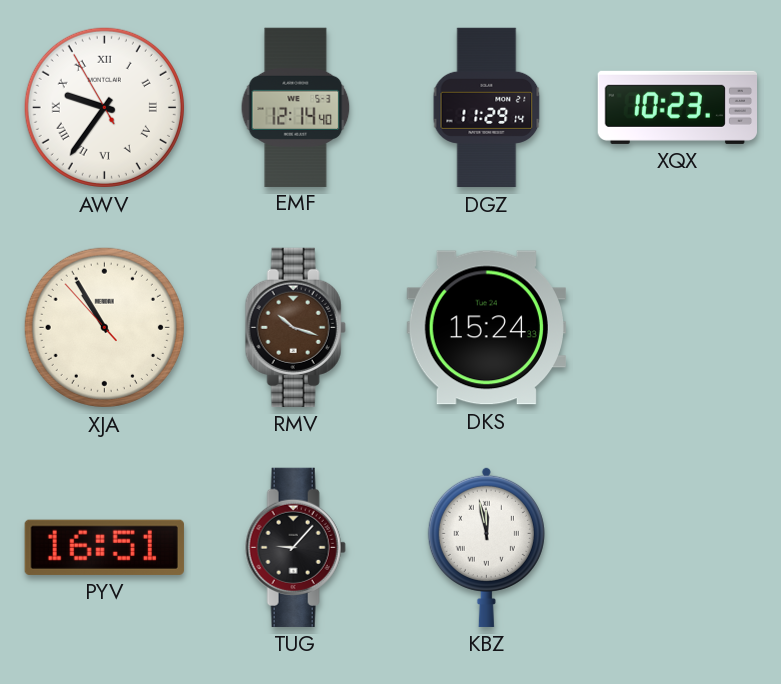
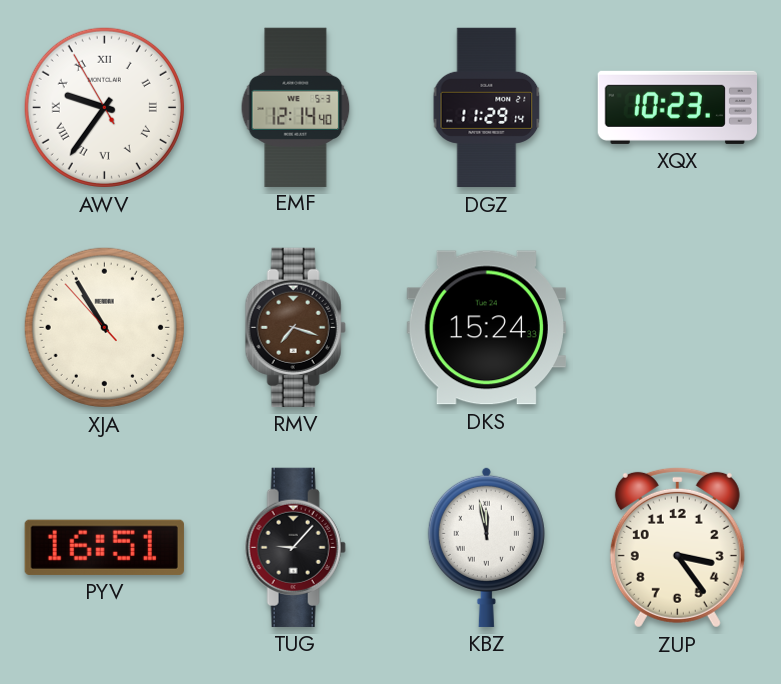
RMV: 10:18 -> 7:18 (295, 327)
ZUP: none -> 3:24 (677, 547)
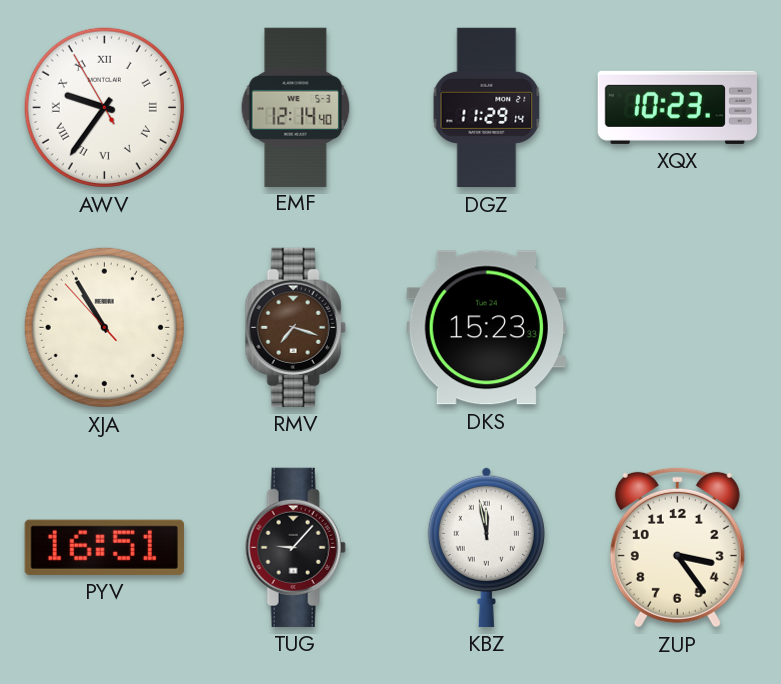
DKS: 15:24 -> 15:23 (486, 328)
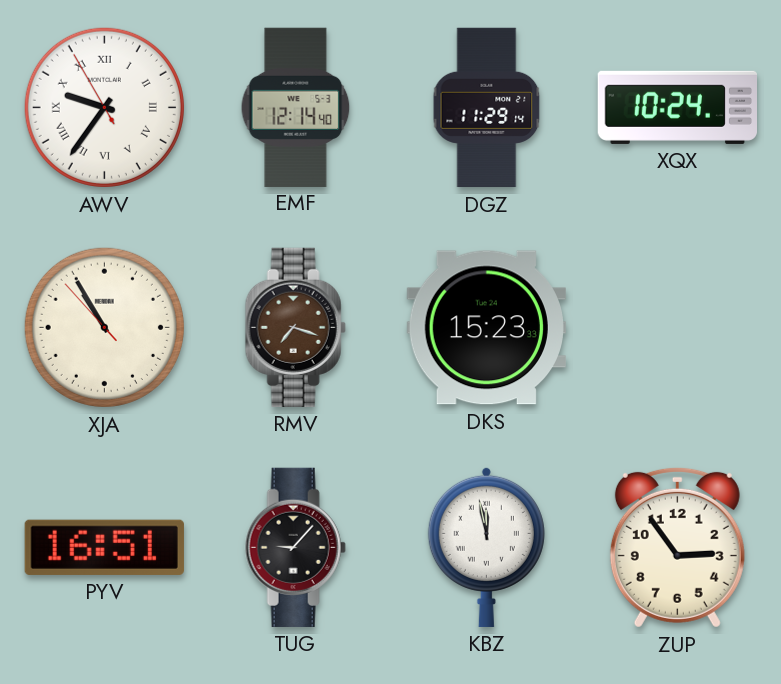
XQX: 10:23 -> 10:24 (677, 107)
ZUP: 3:24 -> 2:54 (677, 547)
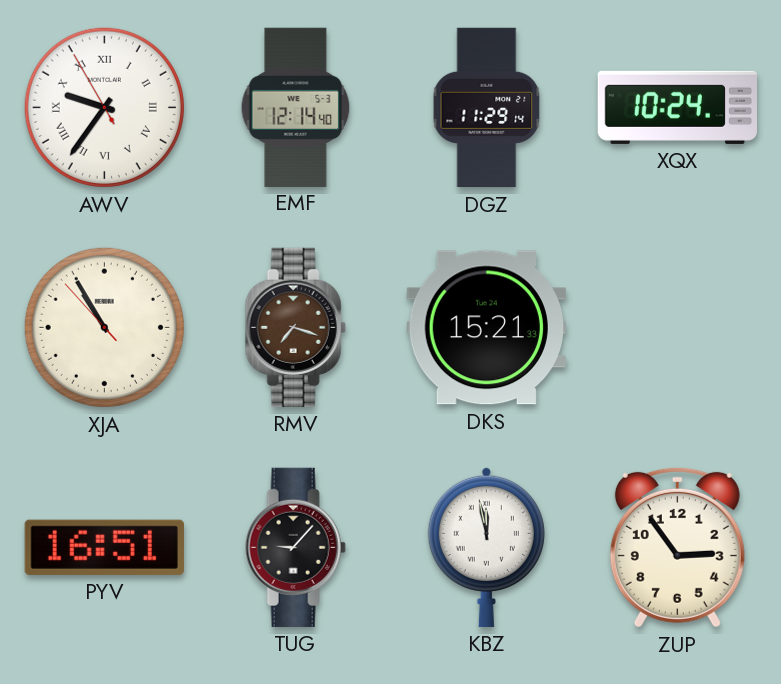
DKS: 15:23 -> 15:21 (486, 328)
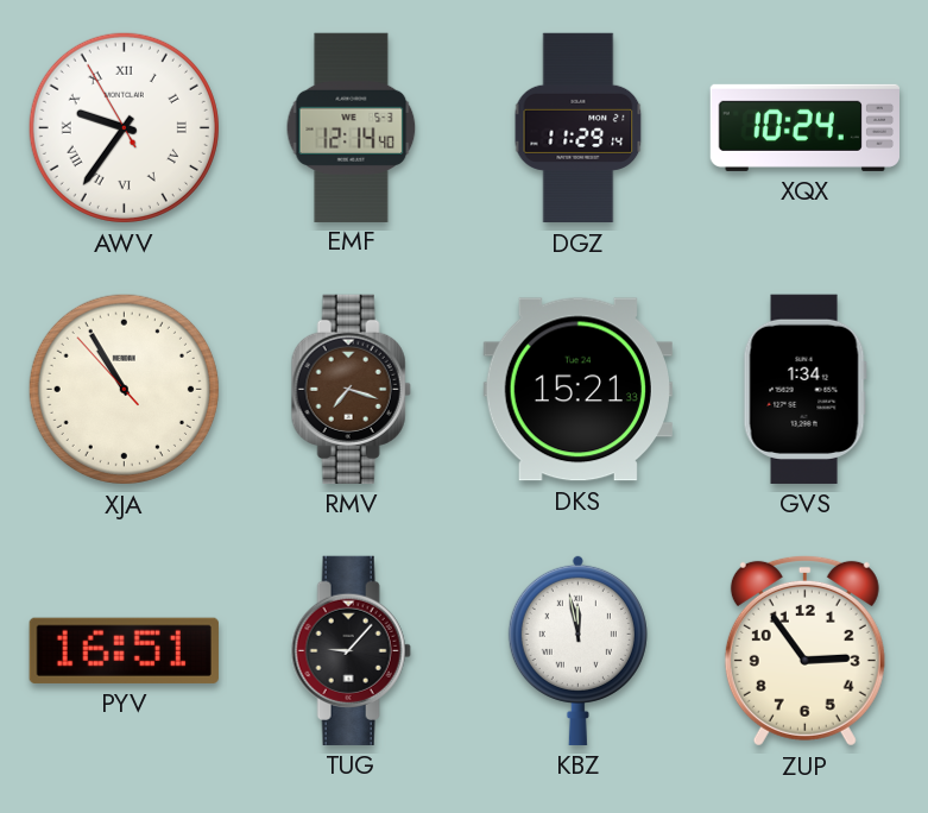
GVS: none -> 1:34 (804, 389)
